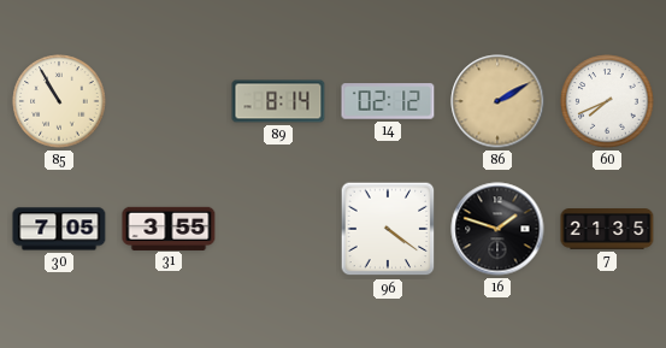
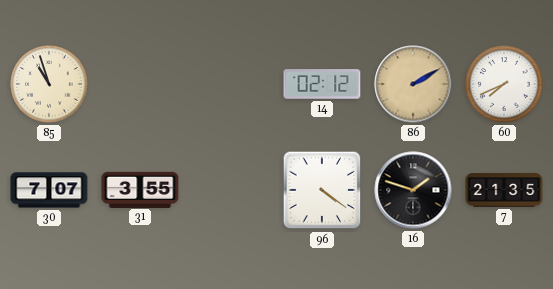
85: 10:55 -> 10:57 (49, 84)
89: 8:14 -> none (278, 101)
30: 7:05 -> 7:07 (49, 190)
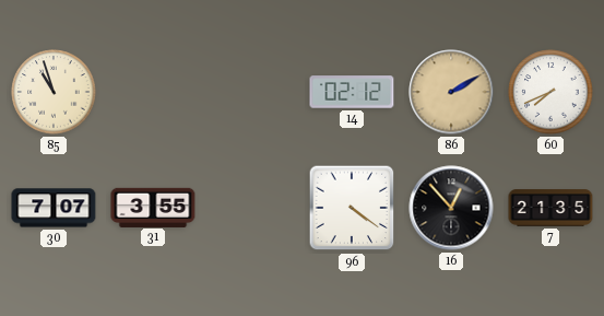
16: 1:48 -> 12:53 (451, 208)
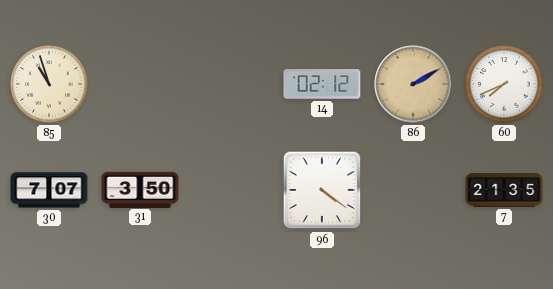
31: 3:55 -> 3:50 (140, 189)
16: 12:53 -> none (451, 208)
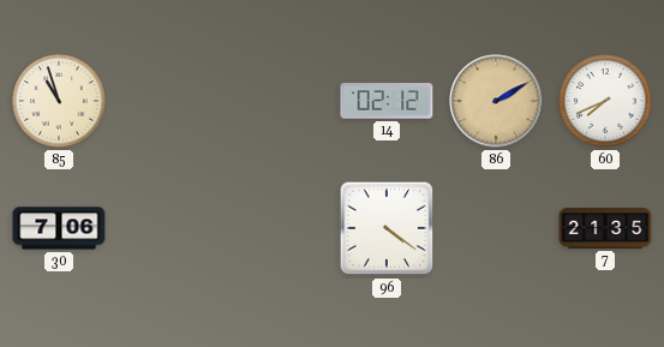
30: 7:07 -> 7:06 (59, 228)
31: 3:50 -> none (140, 189)
